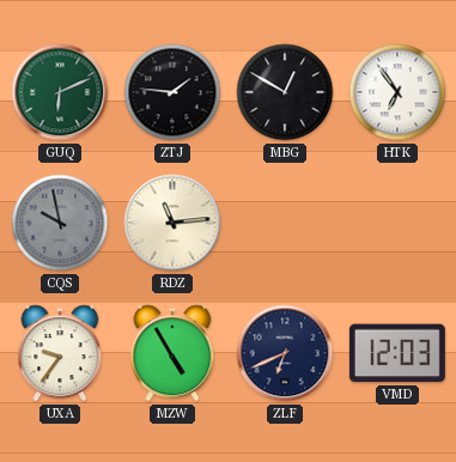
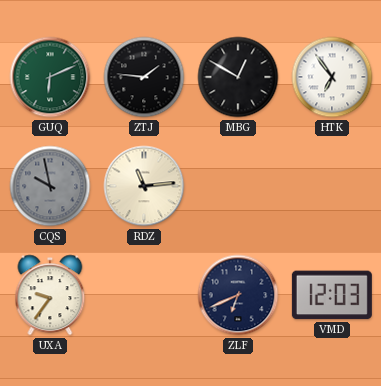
MZW: 4:55 -> none (172, 353)
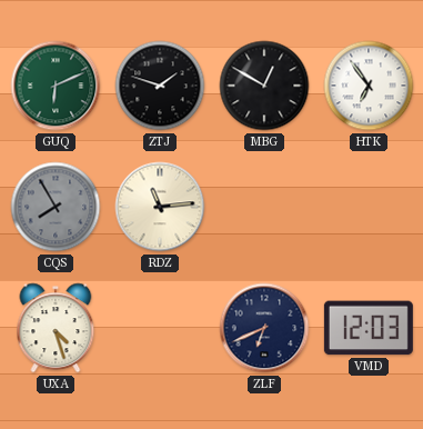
ZTJ: 1:46 -> 1:48 (160, 86)
CQS: 9:58 -> 7:55 (56, 207)
UXA: 9:36 -> 4:27 (56, 328)
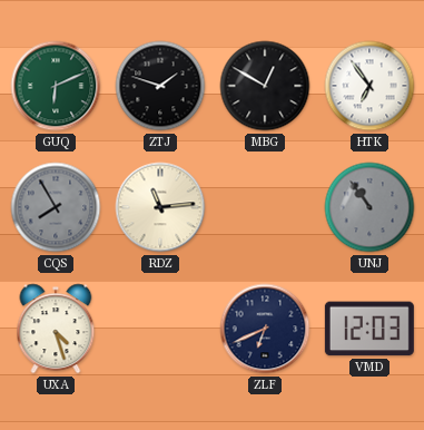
UNJ: none -> 10:54 (369, 207)
